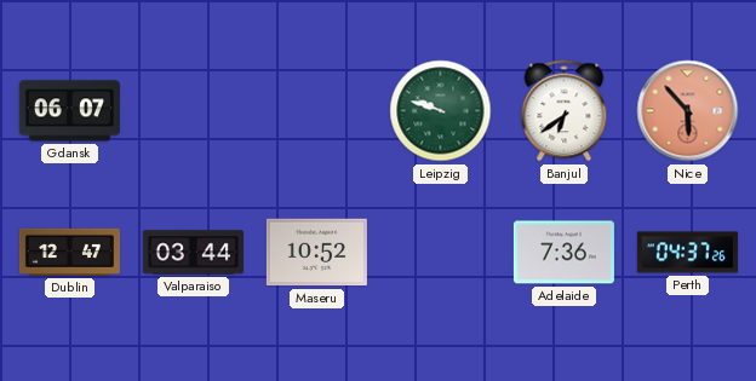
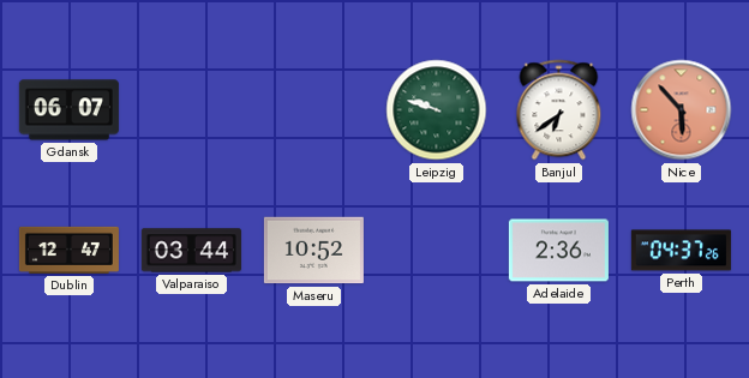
Adelaide: 7:36 -> 2:36 (558, 251)
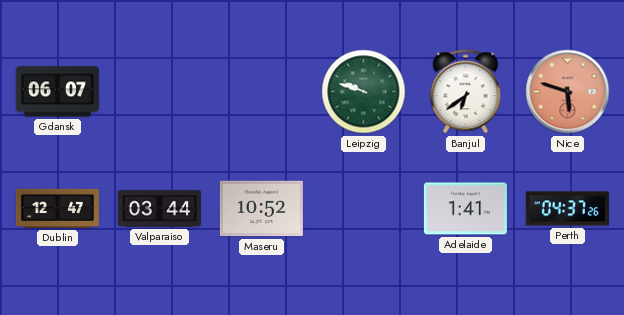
Nice: 5:53 -> 5:48 (568, 92)
Adelaide: 2:36 -> 1:41 (465, 209)
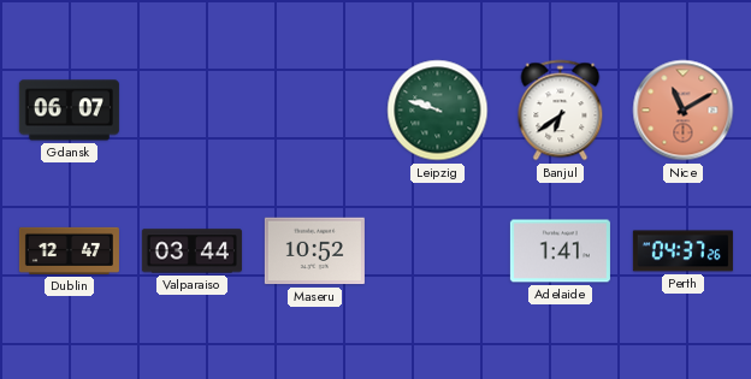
Nice: 5:48 -> 11:10 (684, 111)
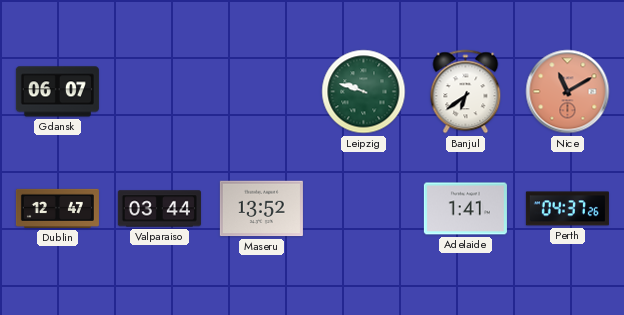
Maseru: 10:52 -> 13:52 (261, 209)
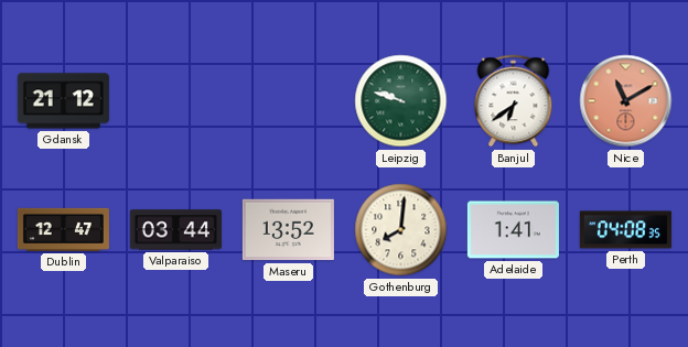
Gdansk: 06:07 -> 21:12 (63, 101)
Gothenburg: none -> 8:01 (401, 230)
Perth: 04:37 -> 04:08 (625, 230)
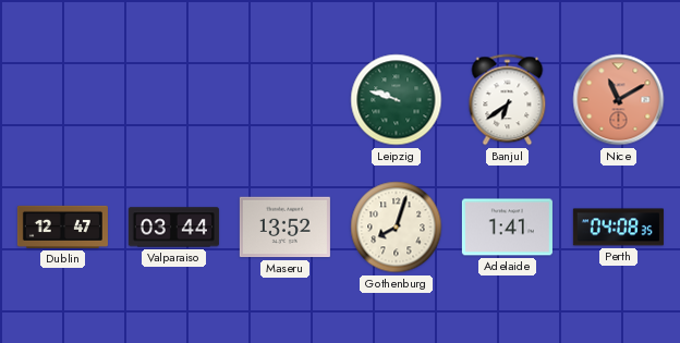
Gdansk: 21:12 -> none (63, 101)
Gothenburg: 8:01 -> 8:03 (397, 228)
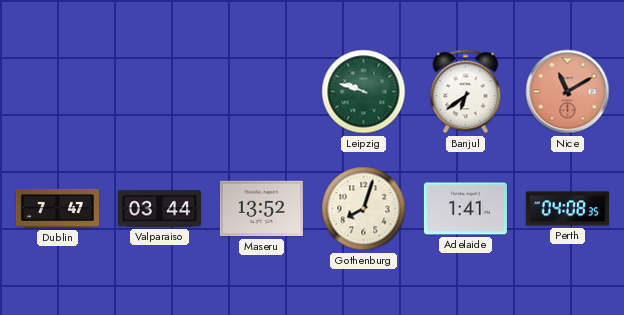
Dublin: 12:47 -> 7:47 (57, 208)
